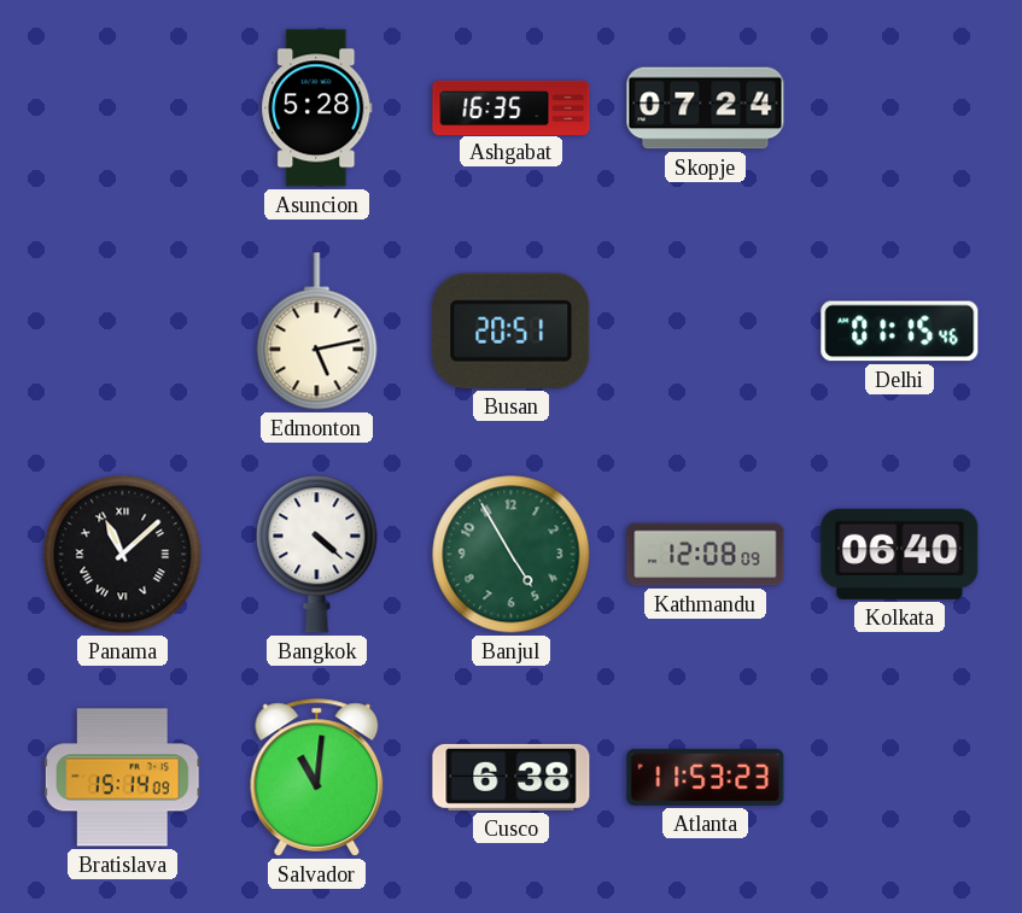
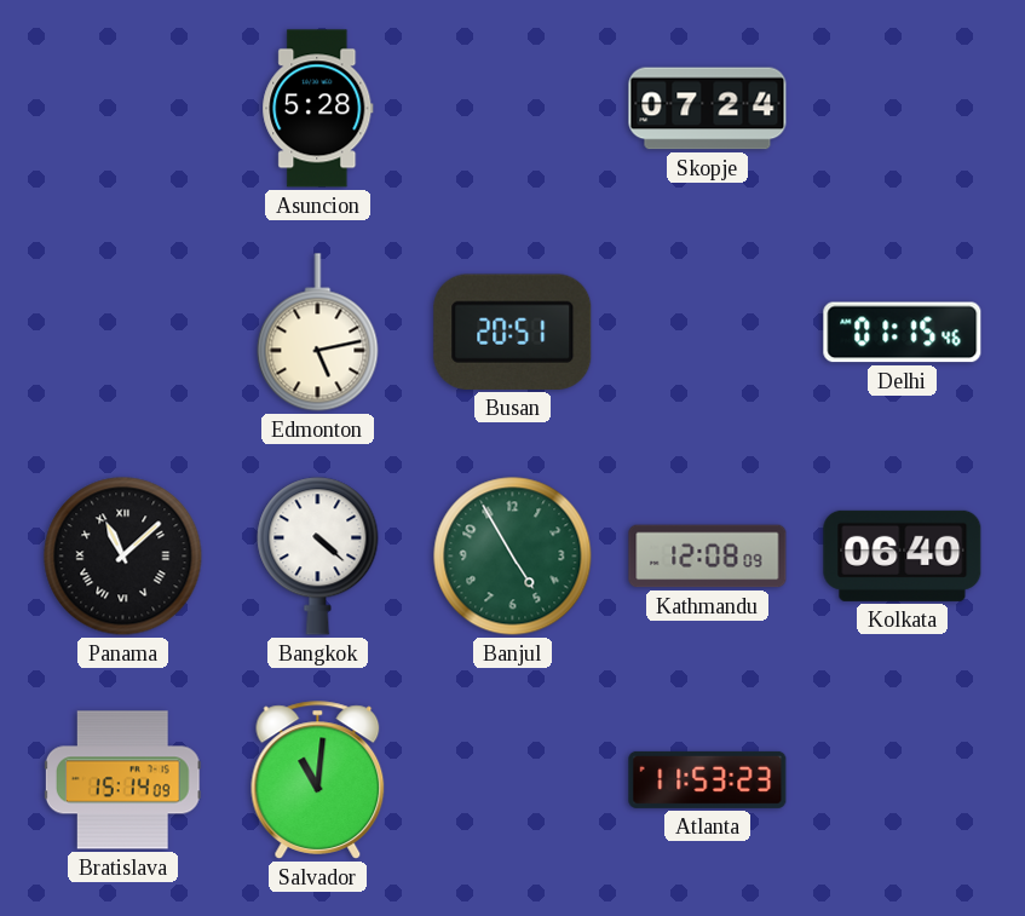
Ashgabat: 16:35 -> none (512, 107)
Cusco: 6:38 -> none (512, 777)
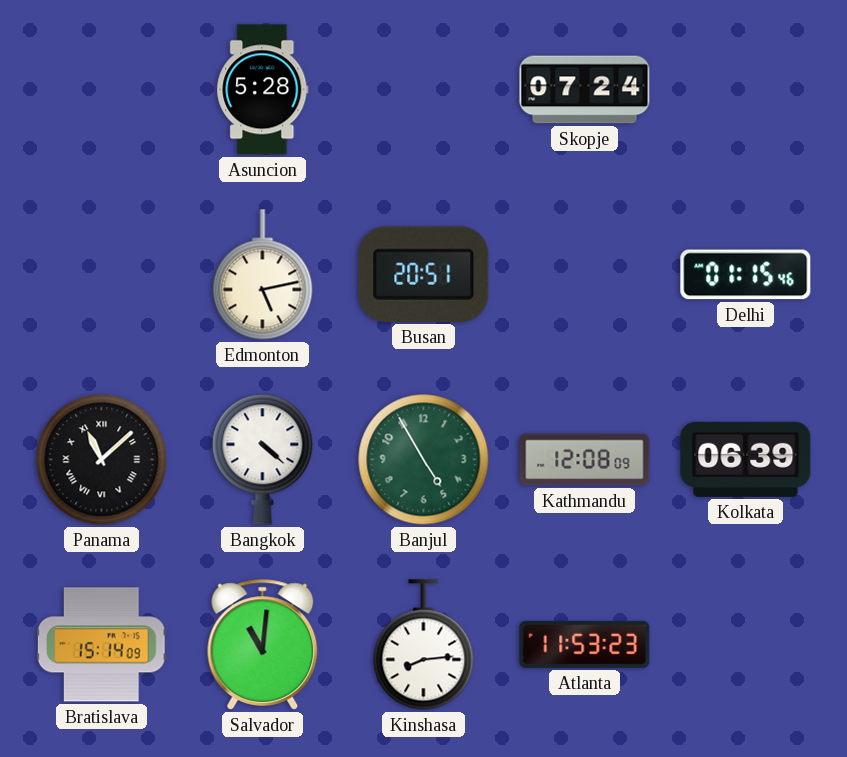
Kolkata: 06:40 -> 06:39 (746, 459)
Kinshasa: none -> 8:14 (424, 645)
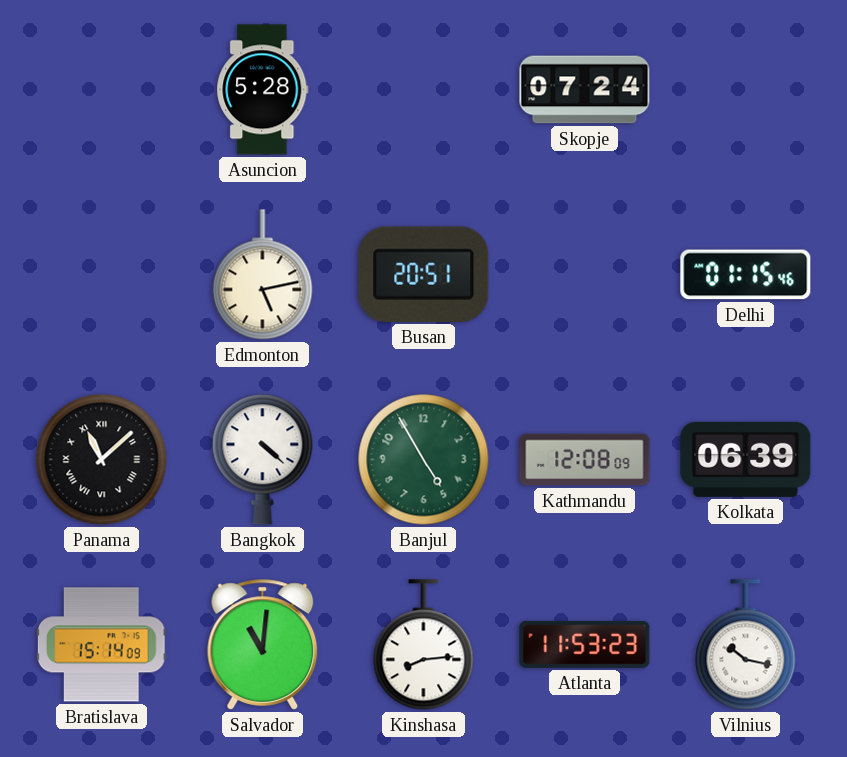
Vilnius: none -> 10:17 (746, 645)
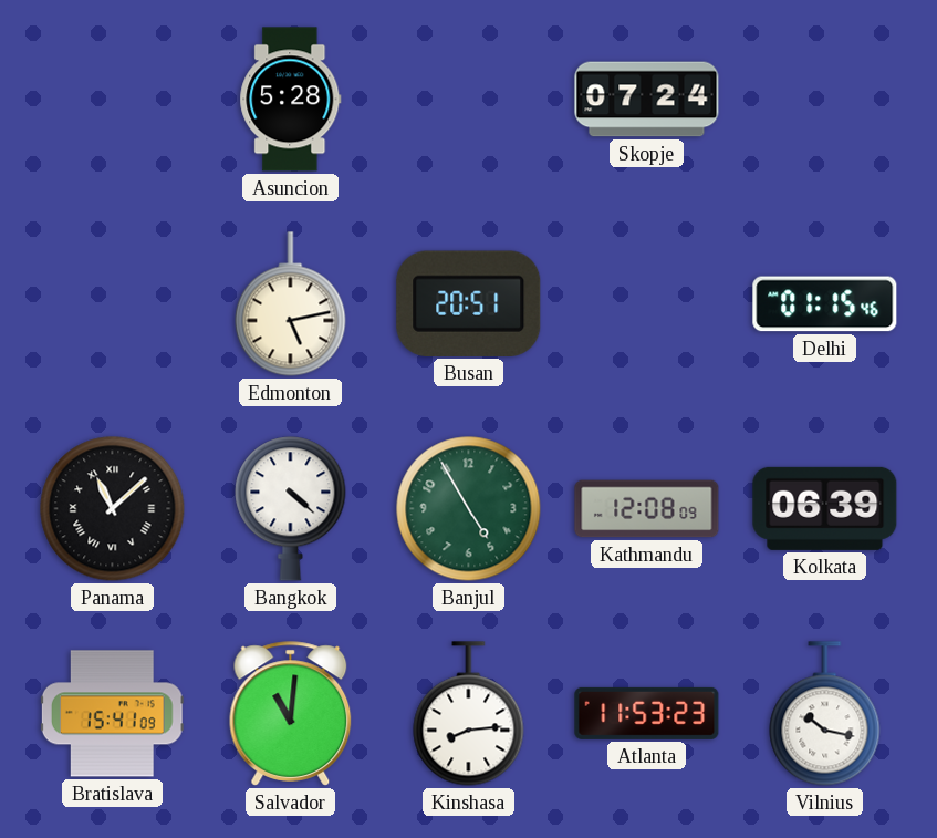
Bratislava: 15:14 -> 15:41 (112, 714)
